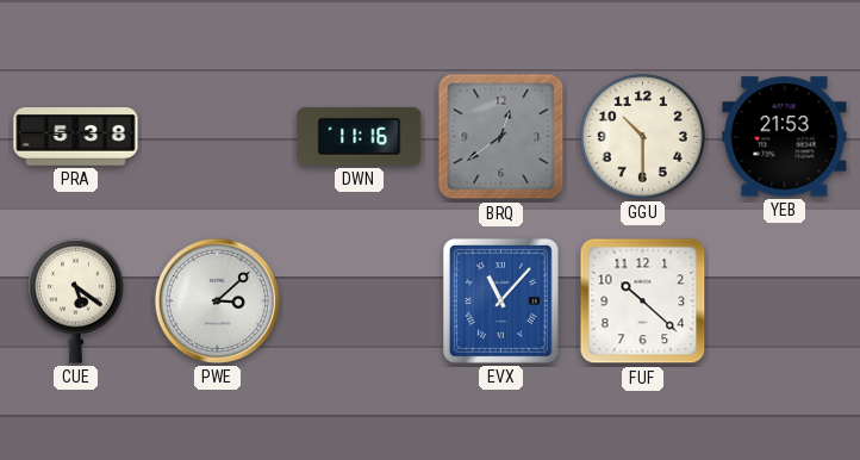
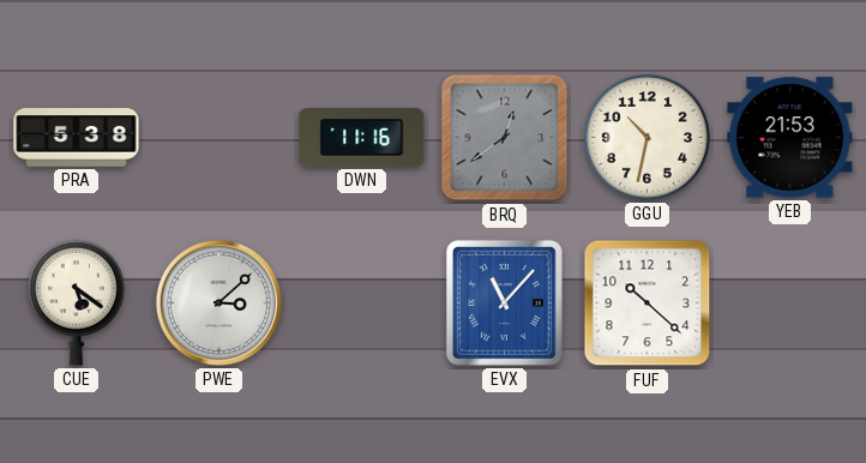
GGU: 10:30 -> 10:32 (648, 138)
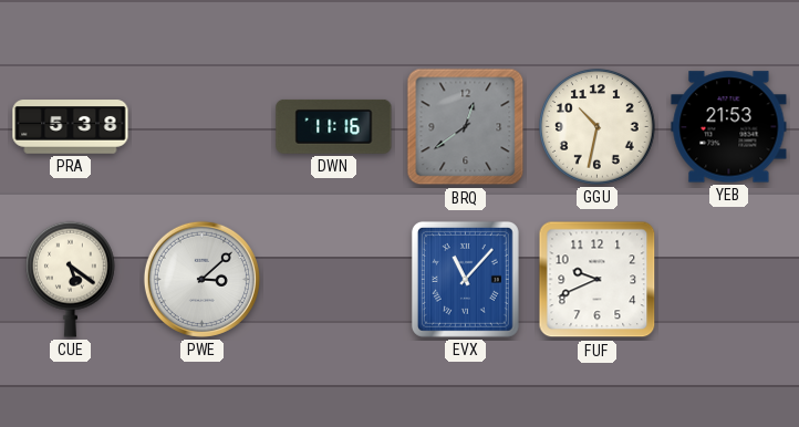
FUF: 10:22 -> 9:41 (598, 280)
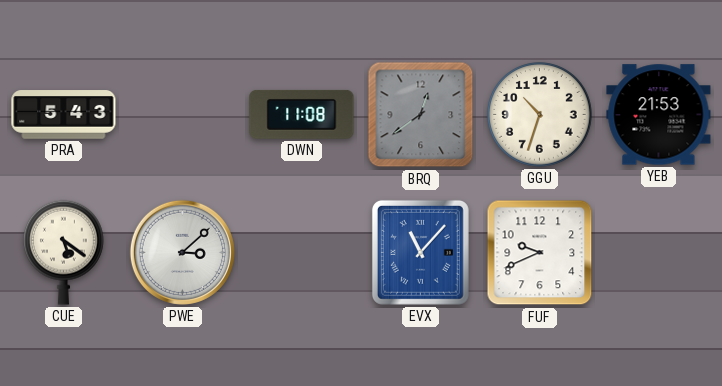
PRA: 5:38 -> 5:43 (64, 115)
DWN: 11:16 -> 11:08 (302, 114)
GGU: 10:32 -> 10:33 (540, 115)
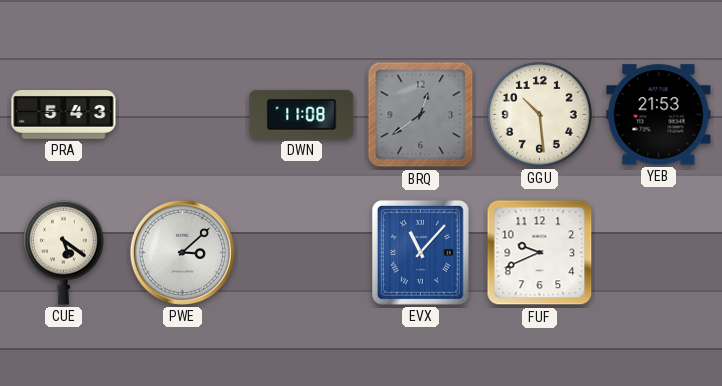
GGU: 10:33 -> 10:29 (540, 115)
